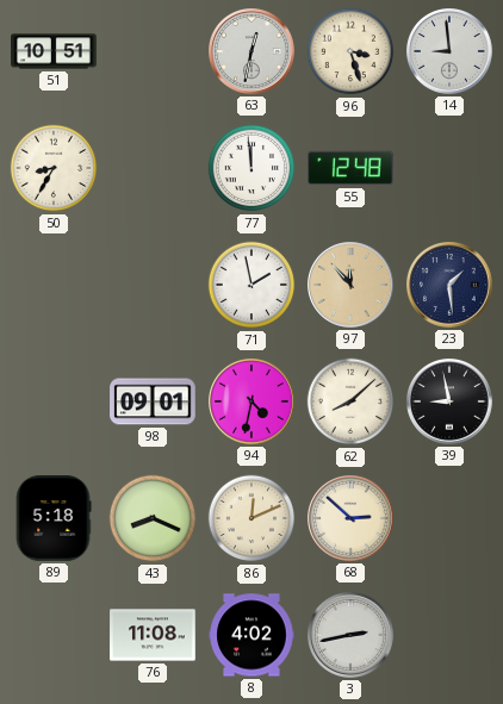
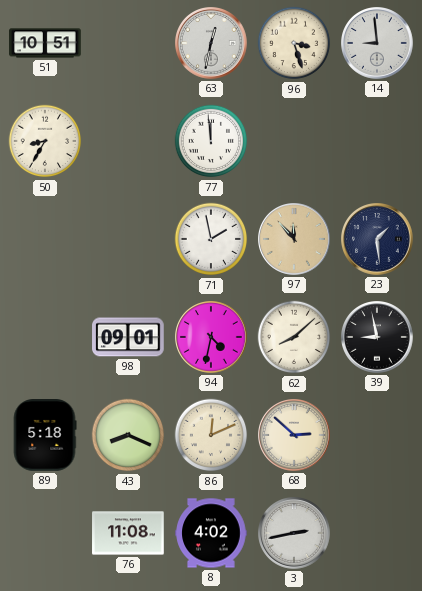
55: 12:48 -> none (352, 168)
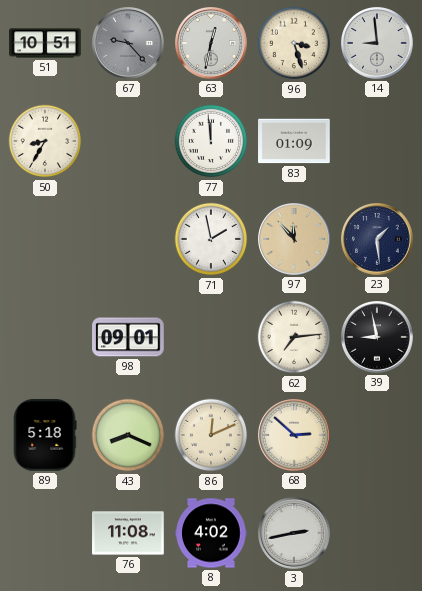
67: none -> 9:23 (129, 44)
83: none -> 01:09 (294, 141)
94: 4:32 -> none (212, 338)
62: 8:08 -> 7:14 (294, 337)
